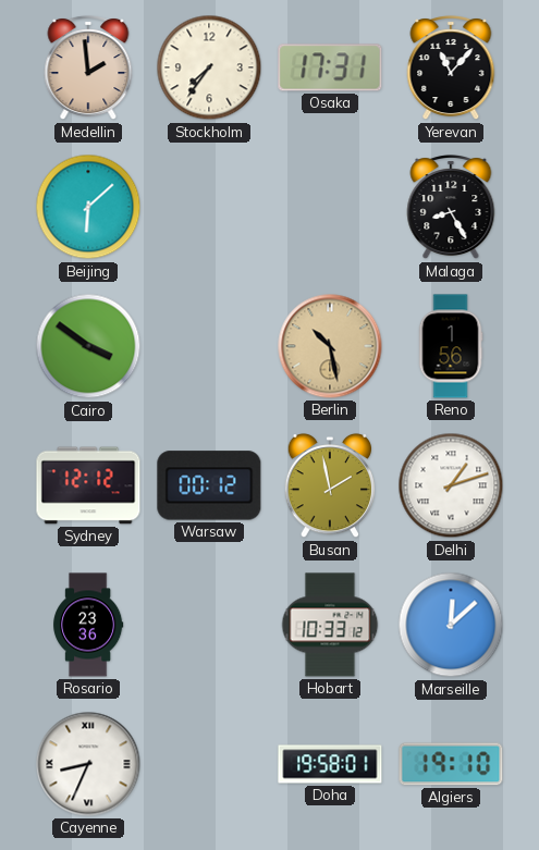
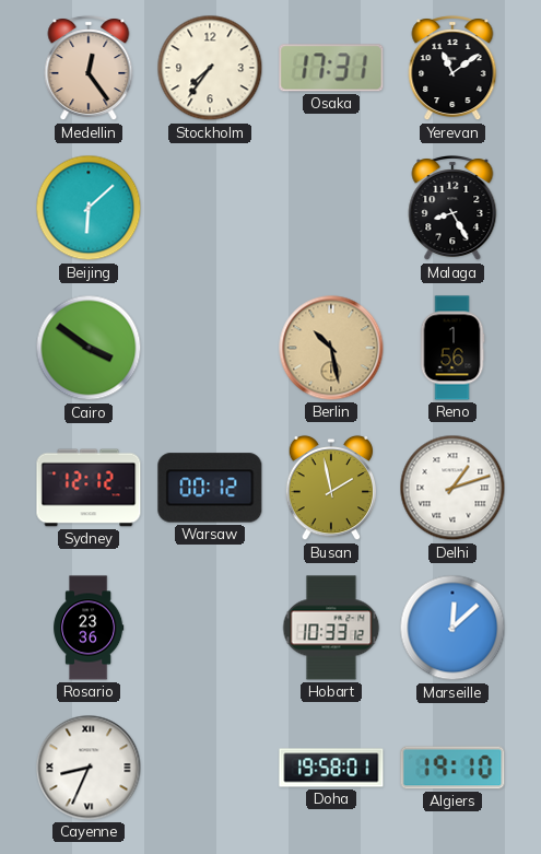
Medellin: 1:59 -> 12:24 (89, 69)
Yerevan: 11:07 -> 11:09 (452, 69)
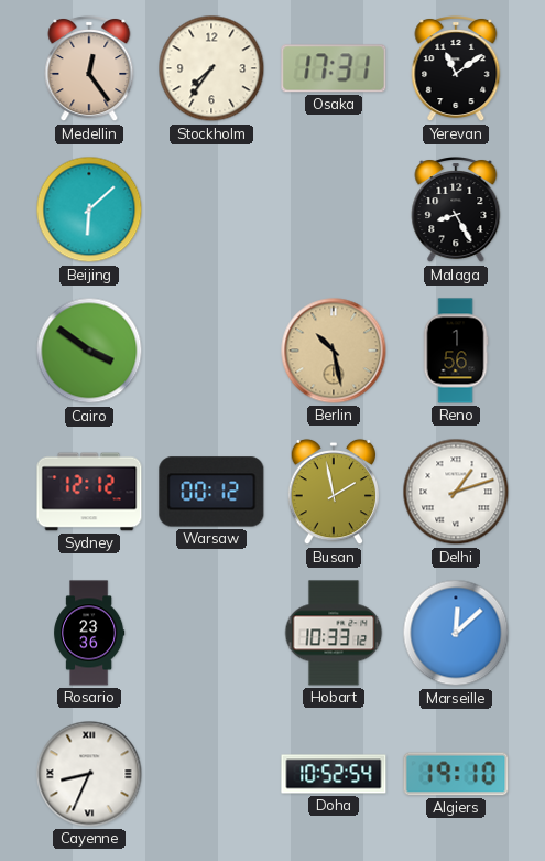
Doha: 19:58 -> 10:52 (334, 774)
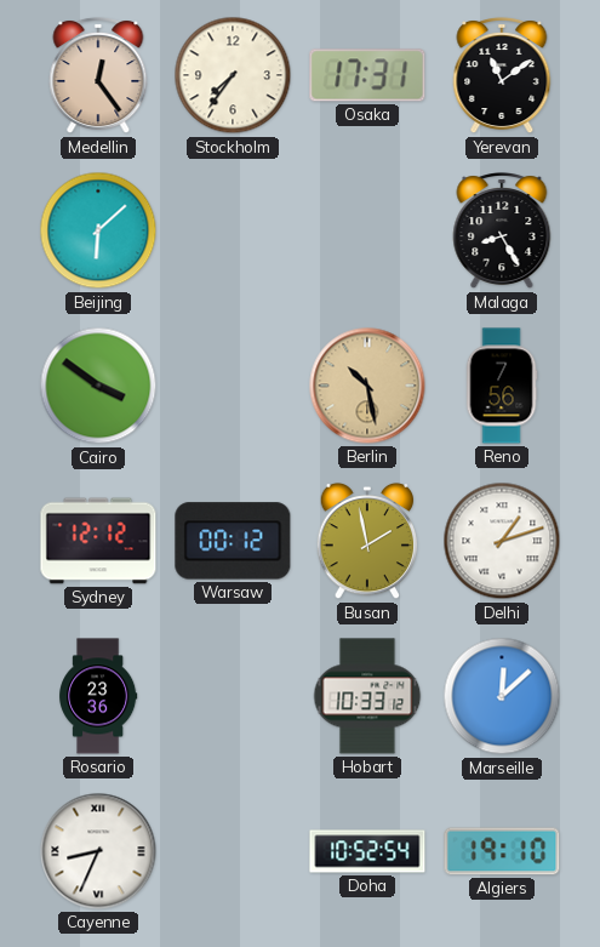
Reno: 1:56 -> 7:56 (502, 386)
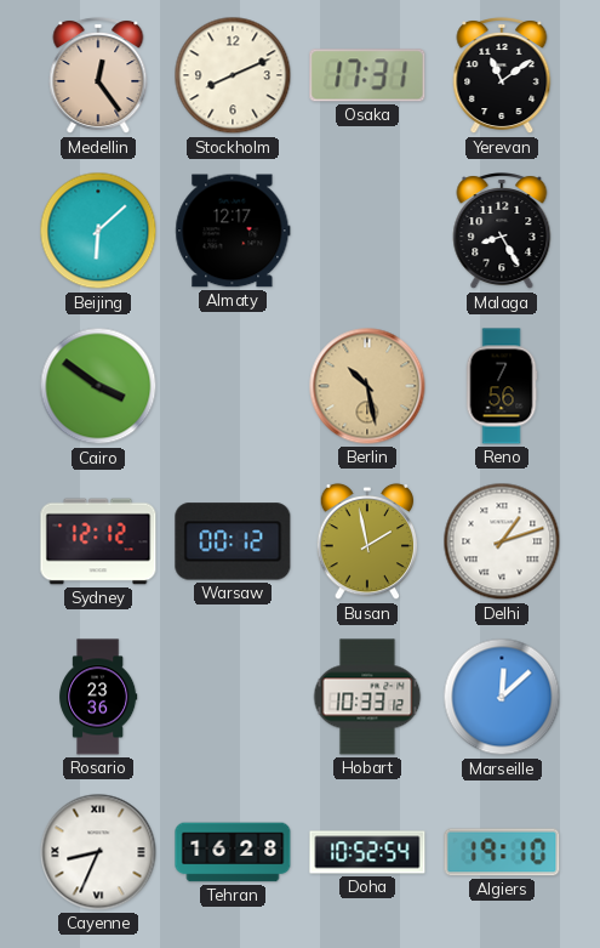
Stockholm: 7:36 -> 8:11 (233, 75)
Almaty: none -> 12:17 (233, 231)
Tehran: none -> 16:28 (233, 852)
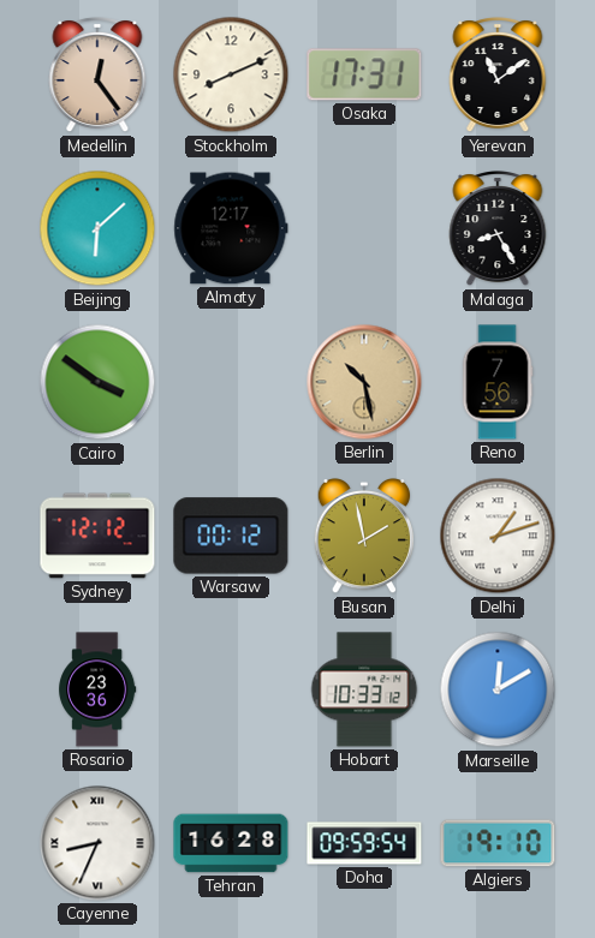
Marseille: 12:08 -> 12:10 (498, 689)
Doha: 10:52 -> 09:59 (364, 843)
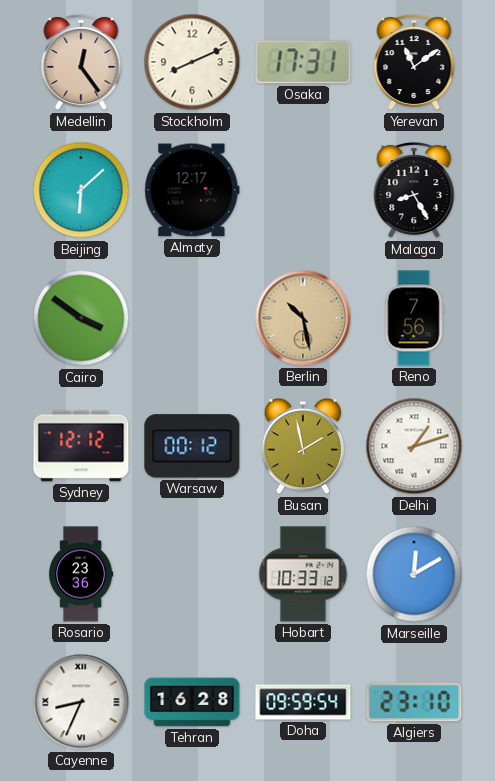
Algiers: 19:10 -> 23:10 (414, 702)
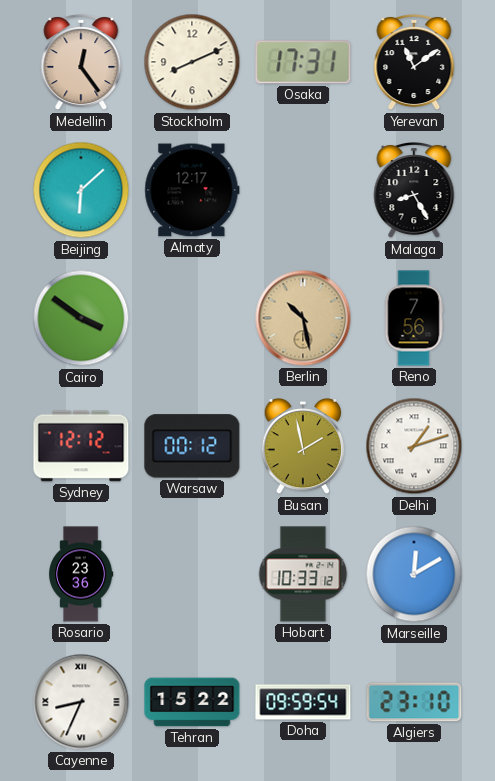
Tehran: 16:28 -> 15:22 (192, 702)
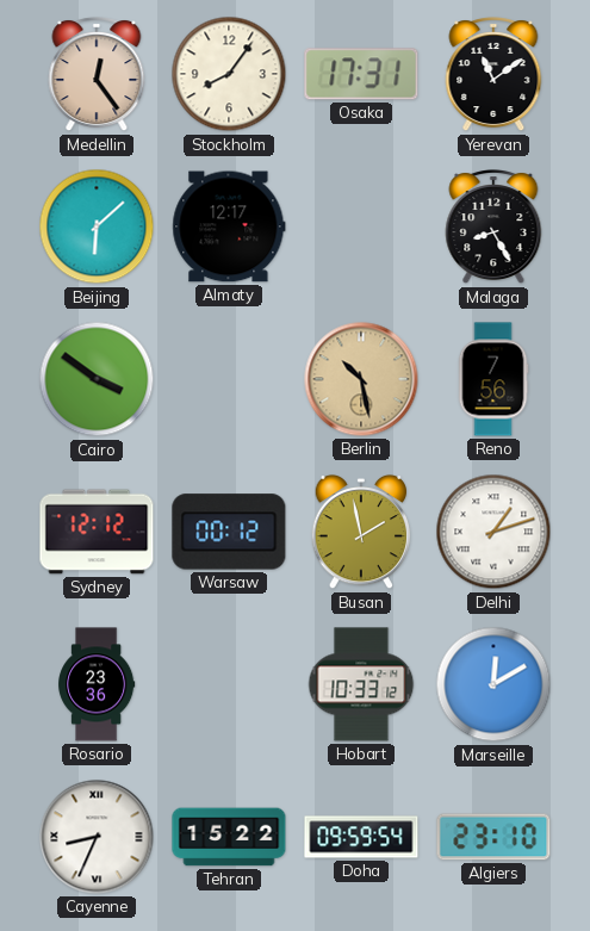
Stockholm: 8:11 -> 8:06 (229, 74)
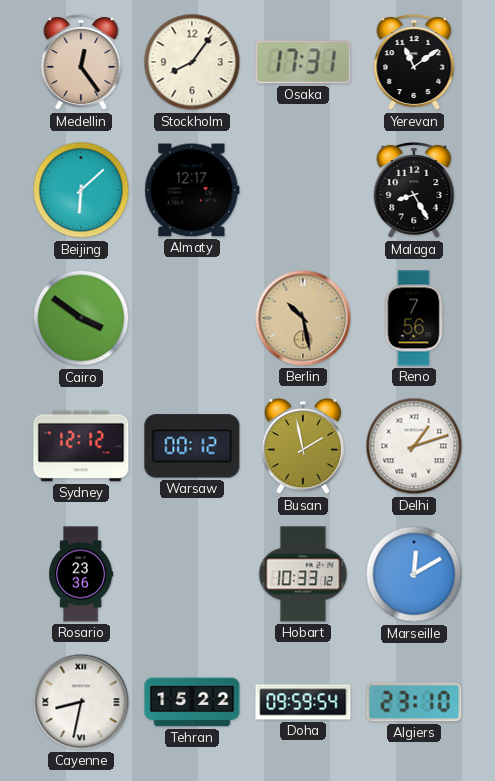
Cayenne: 8:34 -> 8:32 (81, 702)
